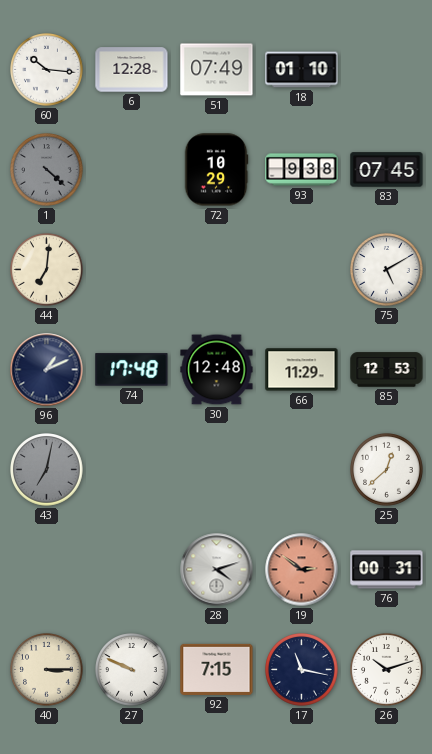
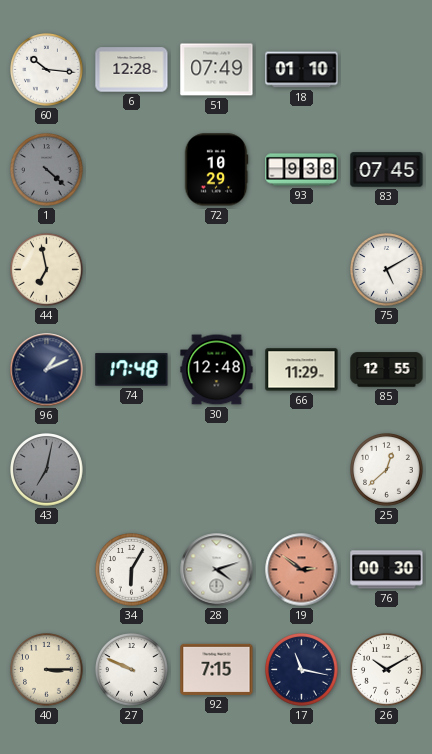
44: 7:01 -> 6:58 (47, 270)
85: 12:53 -> 12:55 (387, 370)
34: none -> 6:05 (132, 570)
76: 00:31 -> 00:30 (387, 570)
26: 10:12 -> 10:10 (387, 670)
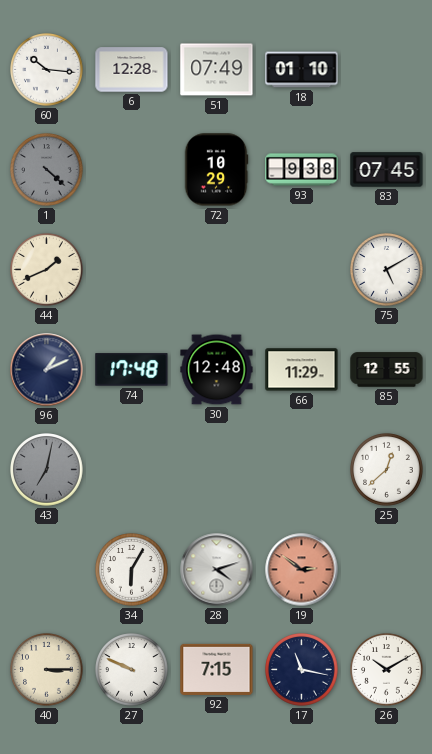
44: 6:58 -> 1:41 (47, 270)
76: 00:30 -> none (387, 570)
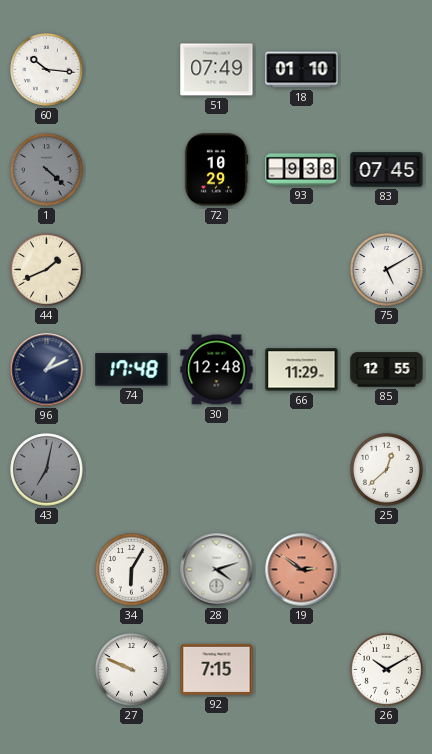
6: 12:28 -> none (132, 70)
40: 3:15 -> none (47, 670)
17: 11:17 -> none (302, 670)
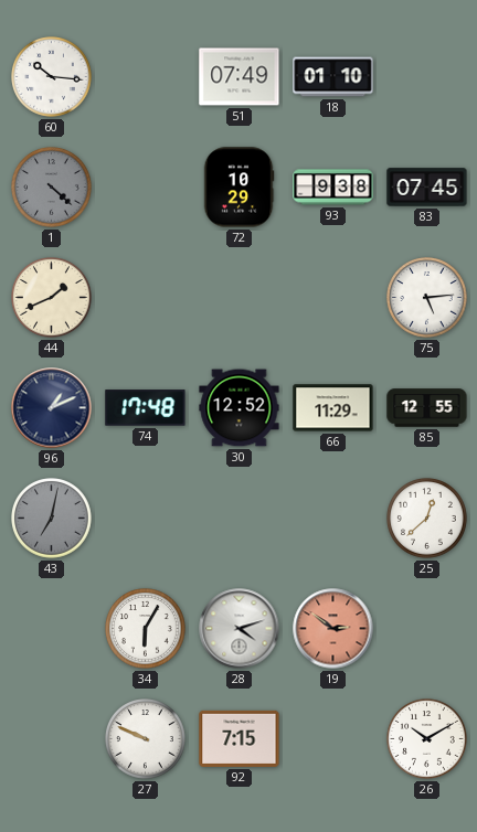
75: 5:10 -> 5:14 (427, 298)
30: 12:48 -> 12:52 (240, 408)
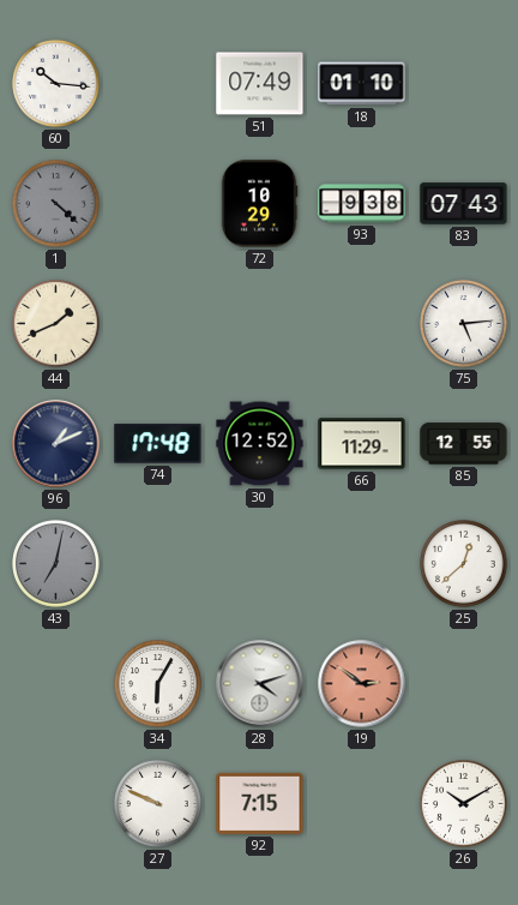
83: 07:45 -> 07:43 (464, 204)
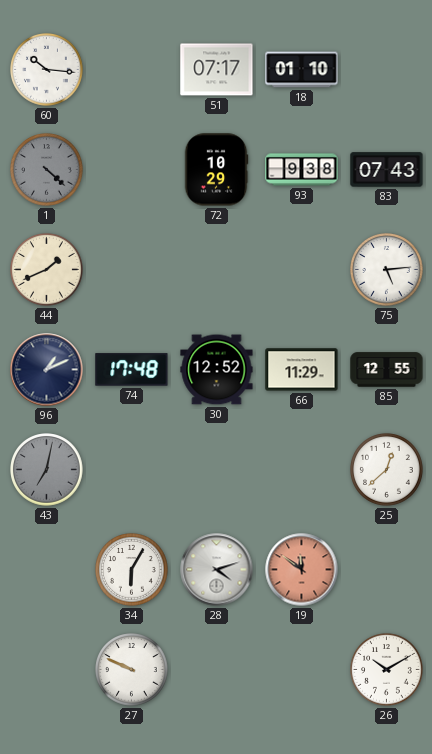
51: 07:49 -> 07:17 (217, 70)
19: 2:51 -> 11:51 (302, 570)
92: 7:15 -> none (260, 803)
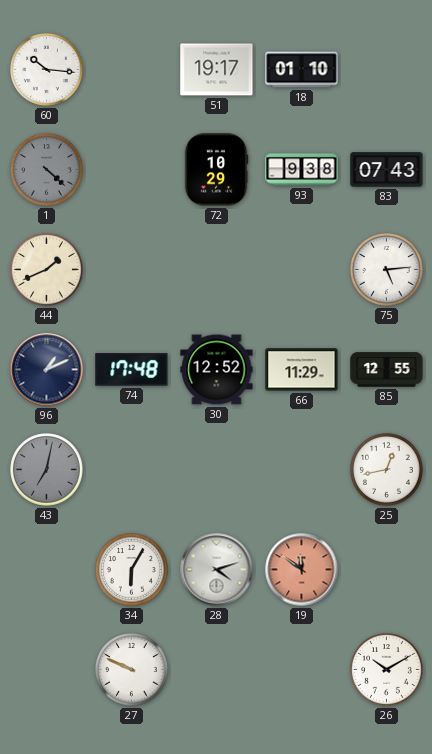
51: 07:17 -> 19:17 (217, 70)
25: 12:38 -> 12:43 (387, 470)
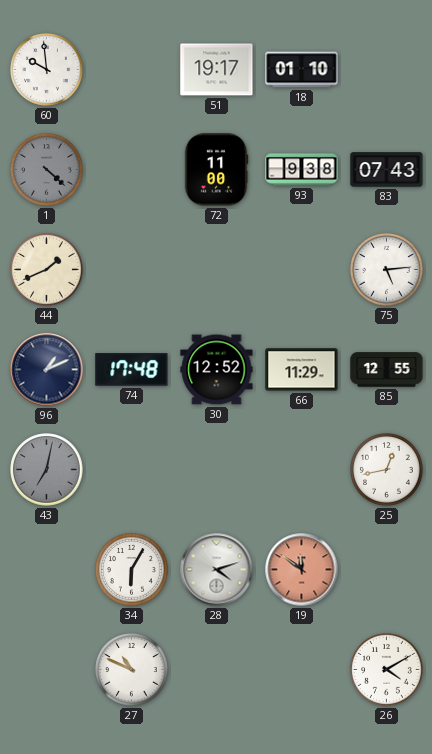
60: 10:16 -> 9:59 (47, 70)
72: 10:29 -> 11:00 (216, 170)
27: 9:49 -> 10:49 (132, 670)
26: 10:10 -> 4:10 (387, 670)
